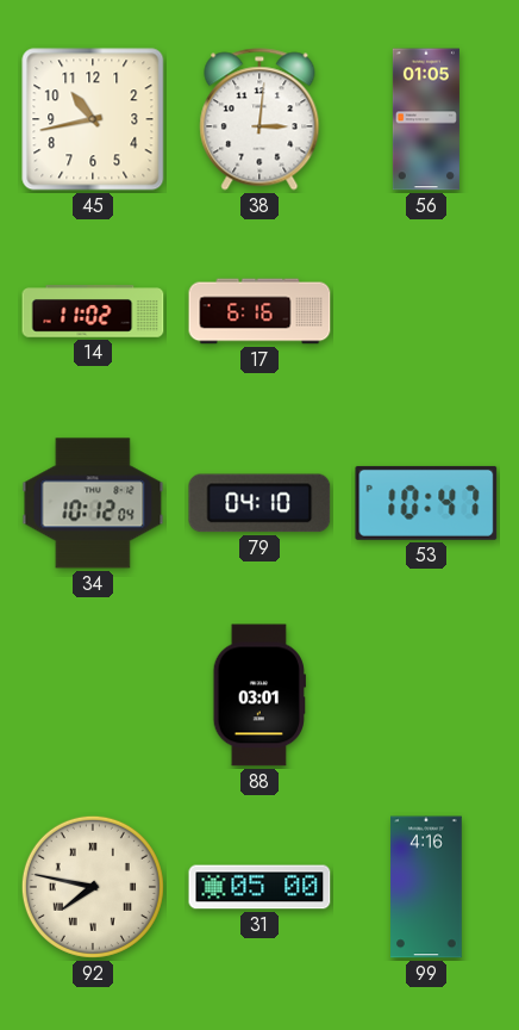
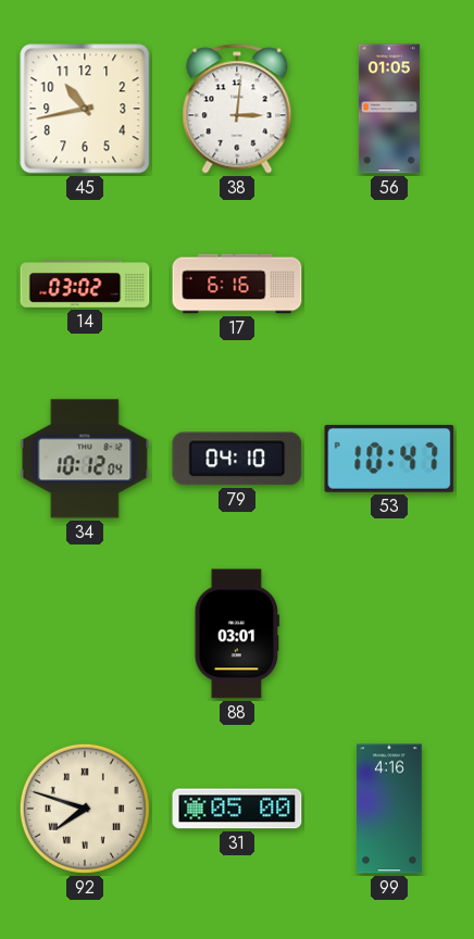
14: 11:02 -> 03:02 (85, 284)
92: 7:47 -> 7:48 (85, 809)
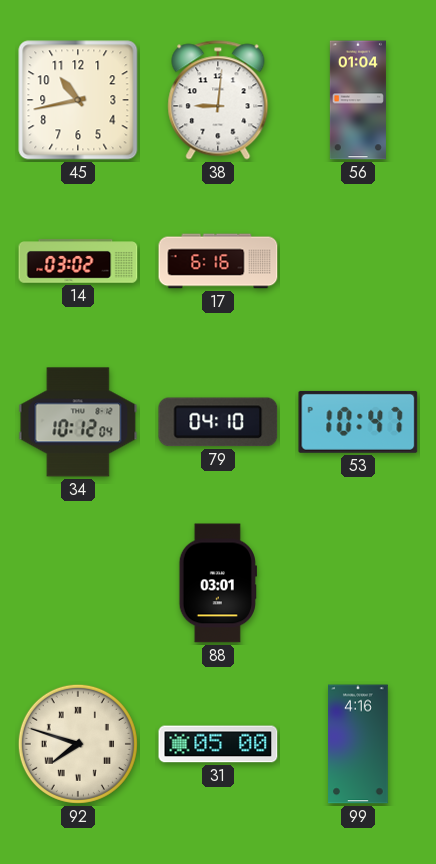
38: 3:01 -> 9:01 (218, 100)
56: 01:05 -> 01:04 (358, 100)
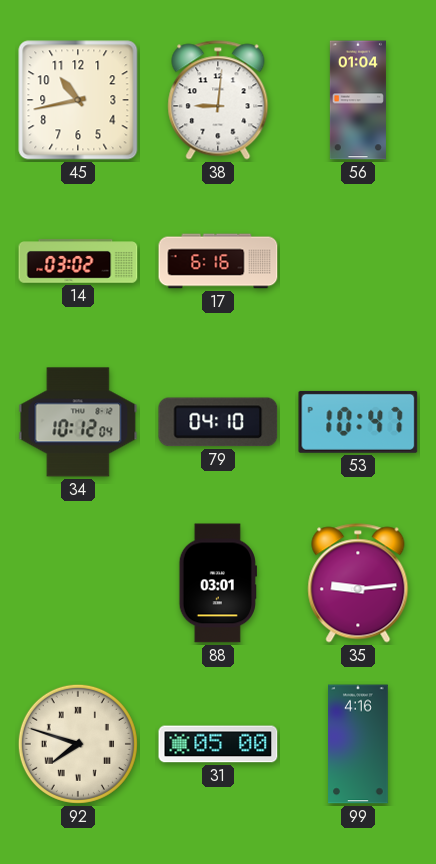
35: none -> 9:14 (358, 583)
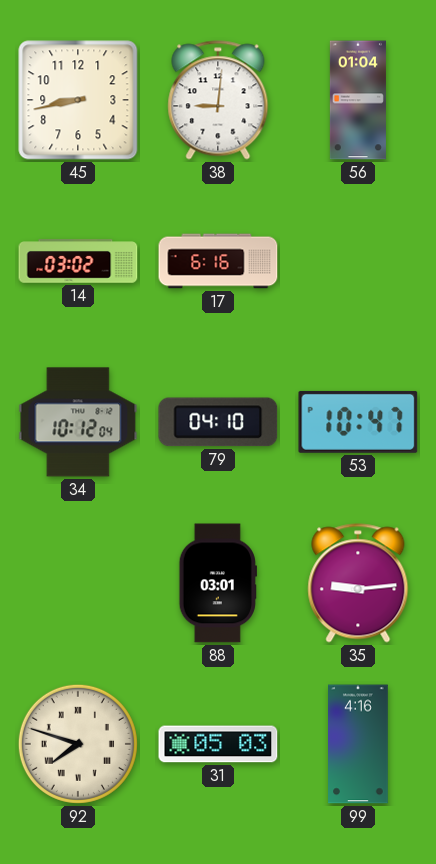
45: 10:43 -> 8:43 (78, 100)
31: 05:00 -> 05:03 (218, 744)
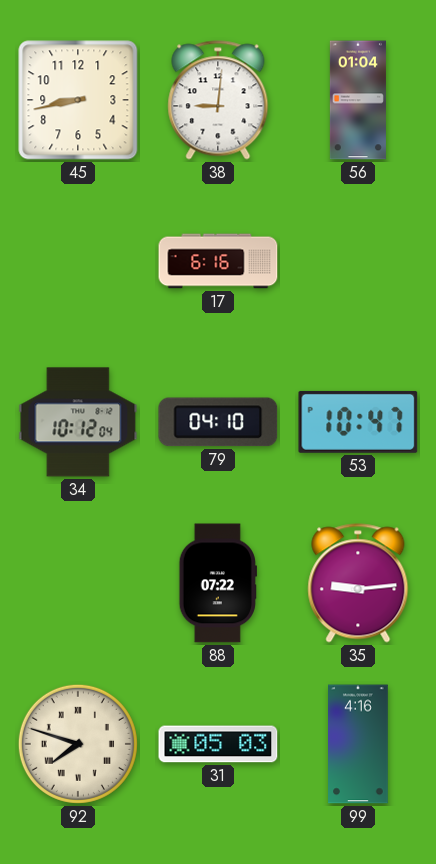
14: 03:02 -> none (78, 261)
88: 03:01 -> 07:22 (218, 583)
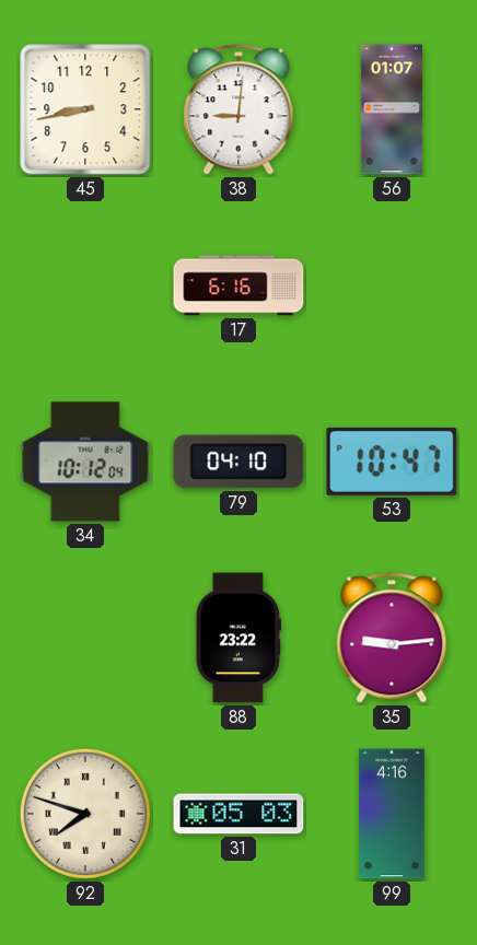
56: 01:04 -> 01:07 (392, 109)
88: 07:22 -> 23:22 (238, 638)
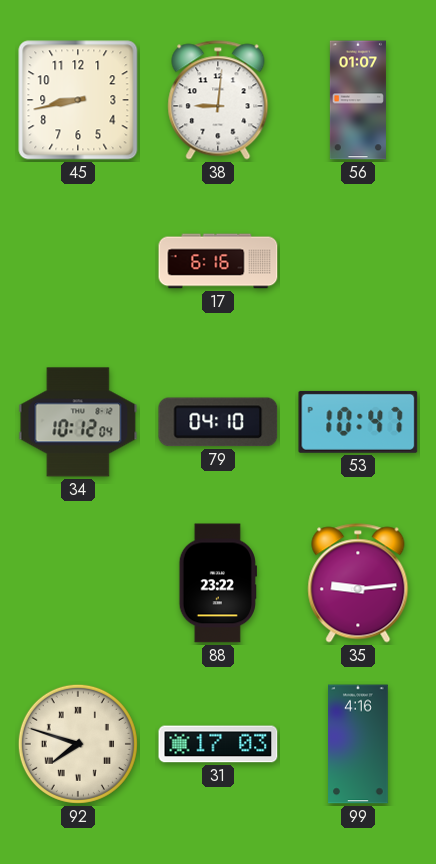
31: 05:03 -> 17:03 (218, 744)
